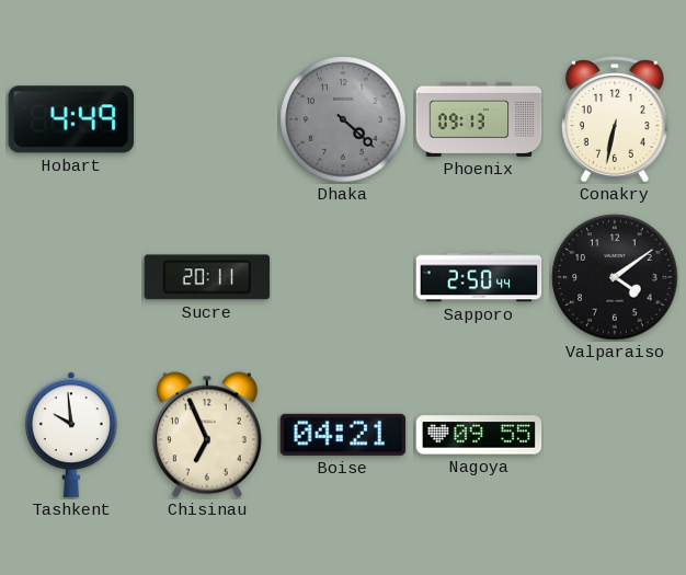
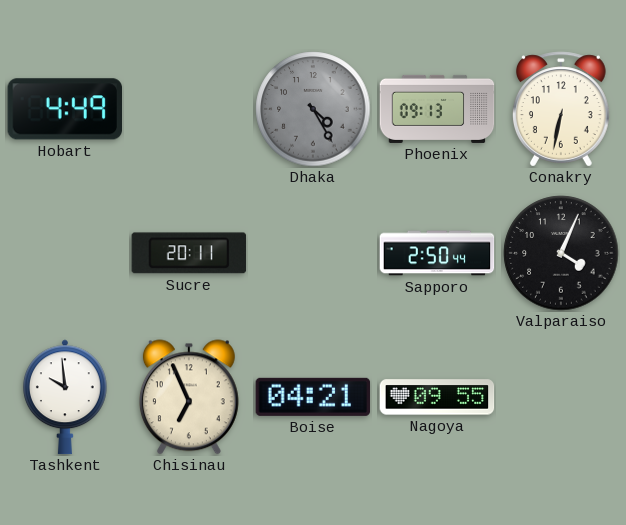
Dhaka: 4:22 -> 4:25 (313, 109)
Valparaiso: 4:09 -> 4:04 (561, 253)
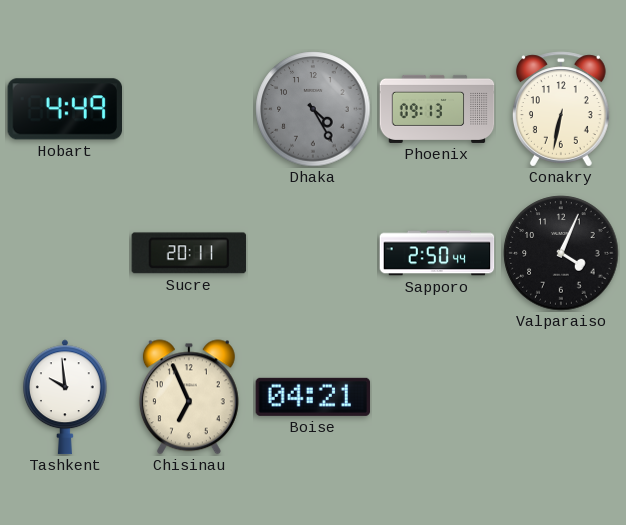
Nagoya: 09:55 -> none (437, 397)
